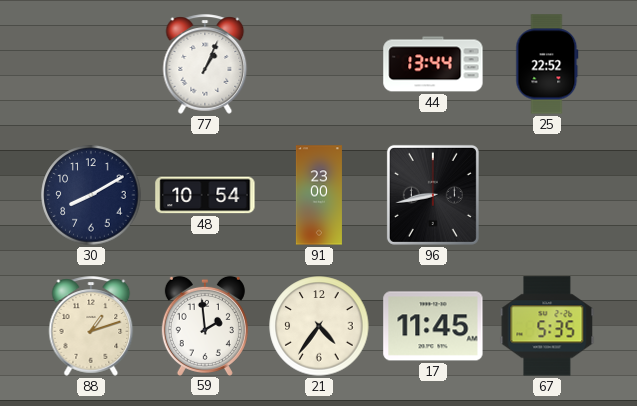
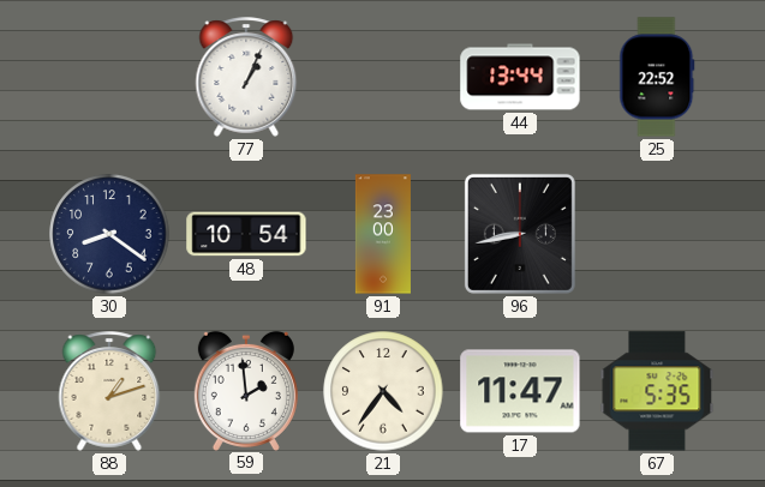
30: 8:10 -> 8:21 (109, 234)
17: 11:45 -> 11:47 (520, 391)
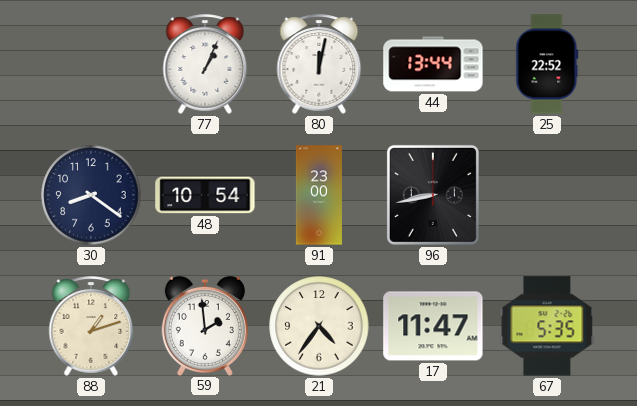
80: none -> 12:02 (319, 64)
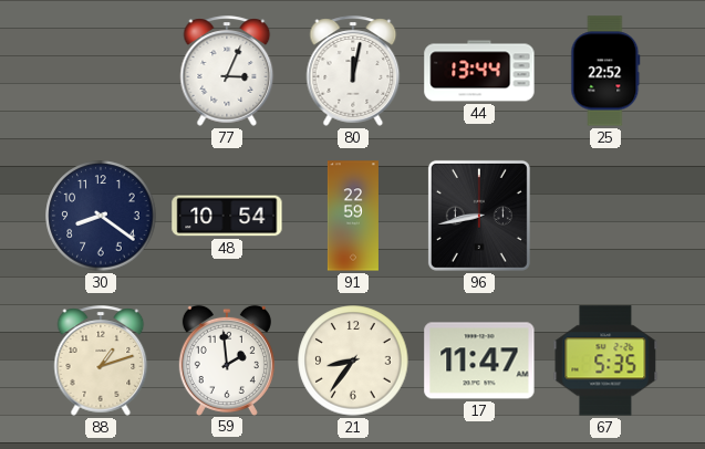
77: 1:04 -> 3:04 (227, 71)
91: 23:00 -> 22:59 (353, 216)
21: 4:36 -> 8:36 (353, 361)
